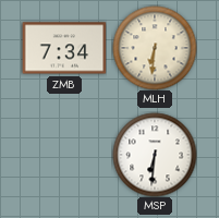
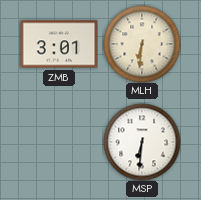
ZMB: 7:34 -> 3:01 (59, 44)
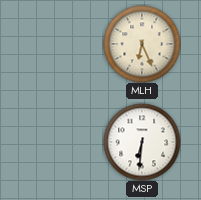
ZMB: 3:01 -> none (59, 44)
MLH: 6:31 -> 6:26 (142, 44)
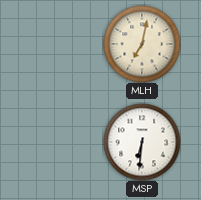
MLH: 6:26 -> 7:02 (142, 44)
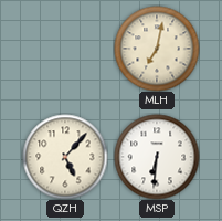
QZH: none -> 5:07 (65, 157)
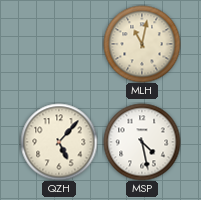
MLH: 7:02 -> 11:02 (142, 44)
MSP: 6:31 -> 4:28 (142, 142)
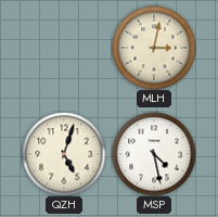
MLH: 11:02 -> 3:02 (154, 48)
QZH: 5:07 -> 5:03 (64, 154)
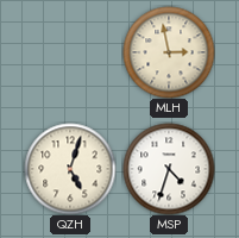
MLH: 3:02 -> 2:58 (169, 52)
MSP: 4:28 -> 4:33 (169, 169)
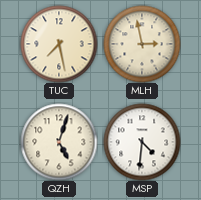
TUC: none -> 7:28 (59, 44)
MSP: 4:33 -> 4:31 (142, 142)
